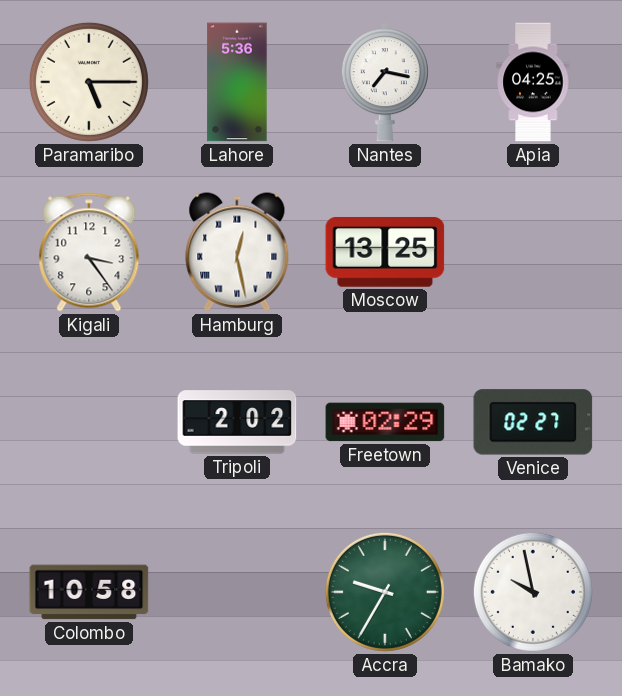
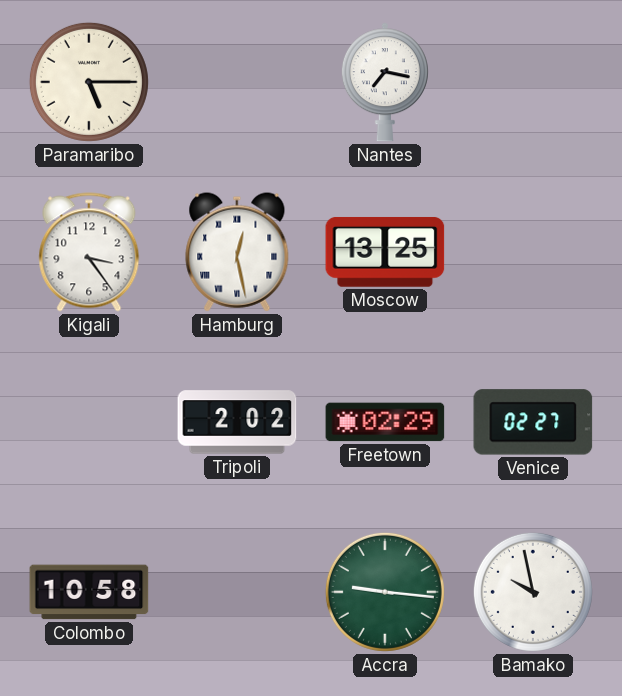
Lahore: 5:36 -> none (237, 82)
Apia: 04:25 -> none (533, 82)
Accra: 9:35 -> 9:16 (385, 592)
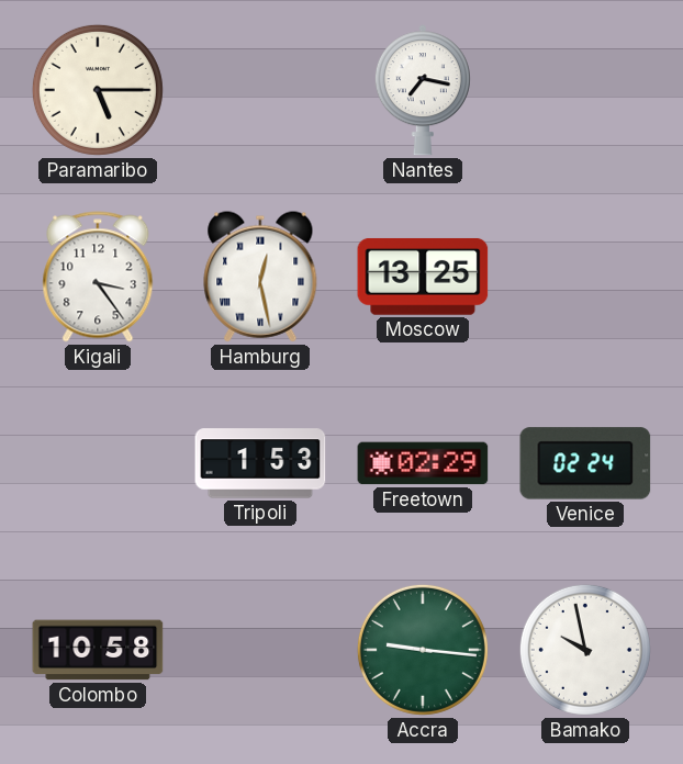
Tripoli: 2:02 -> 1:53 (260, 463)
Venice: 02:27 -> 02:24 (585, 463)
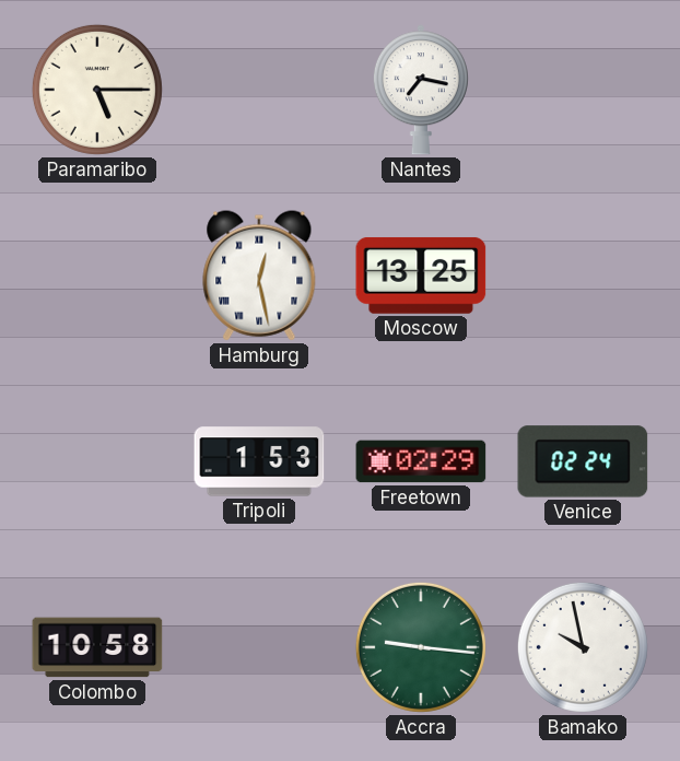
Kigali: 3:24 -> none (98, 277)
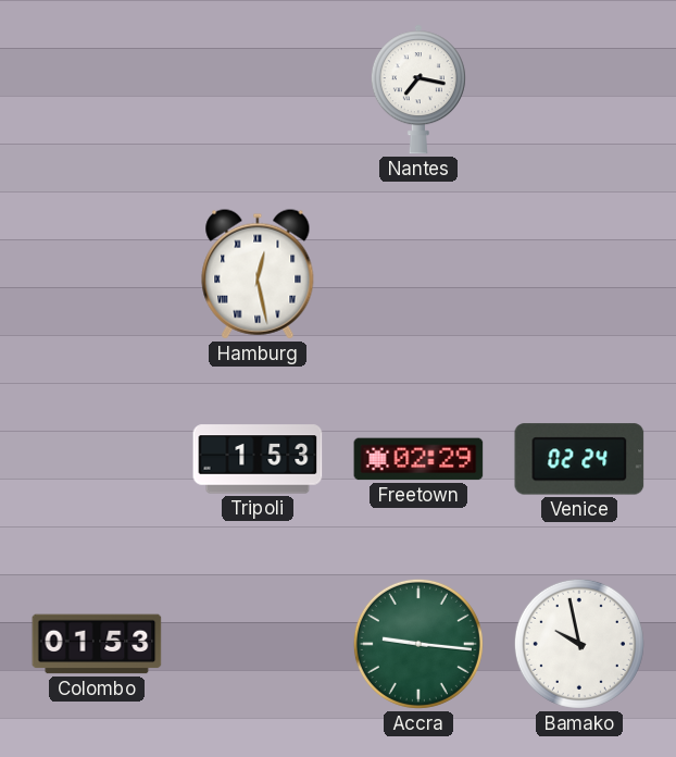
Paramaribo: 5:15 -> none (97, 90)
Moscow: 13:25 -> none (421, 276)
Colombo: 10:58 -> 01:53 (97, 644)
